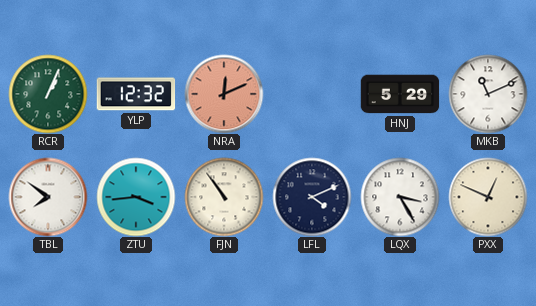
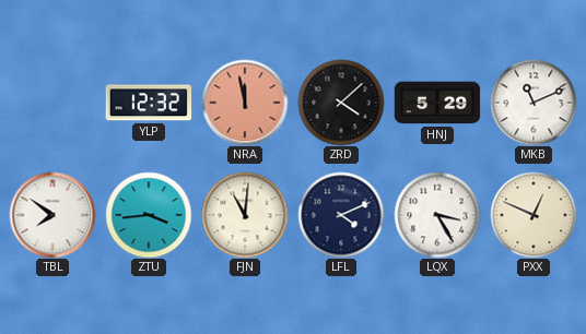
RCR: 1:04 -> none (48, 94)
NRA: 12:11 -> 11:58 (245, 103)
ZRD: none -> 4:08 (341, 103)
FJN: 10:54 -> 11:01 (245, 215)
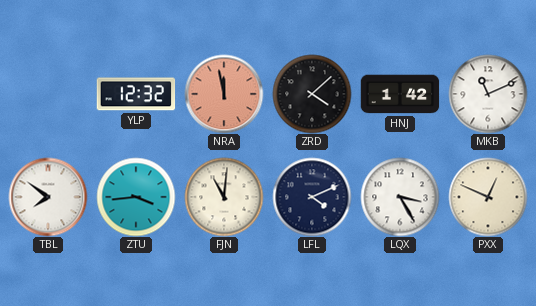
HNJ: 5:29 -> 1:42 (400, 94)
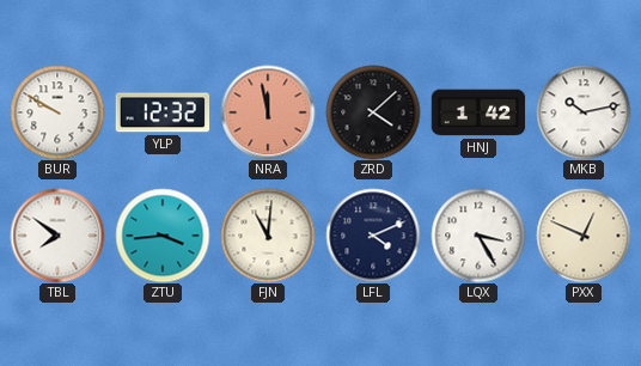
BUR: none -> 9:50 (57, 112)
MKB: 11:11 -> 10:13 (584, 112)
